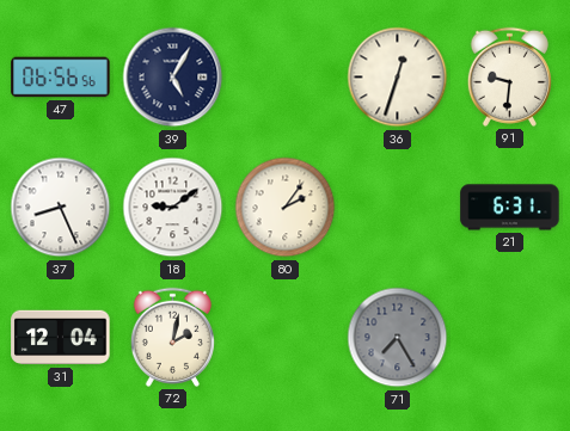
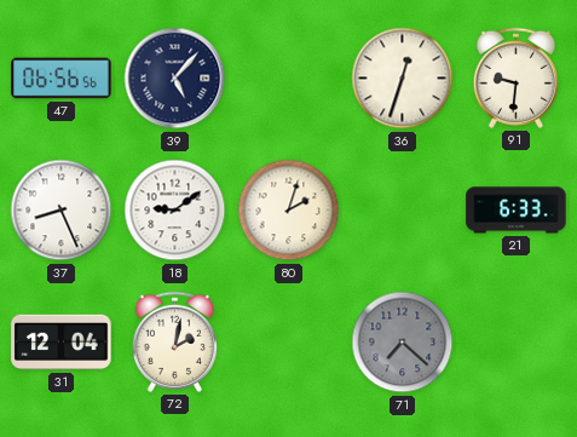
39: 5:05 -> 5:07 (175, 79)
80: 2:06 -> 2:03 (289, 211)
21: 6:31 -> 6:33 (517, 211)
71: 7:25 -> 7:22 (403, 343)
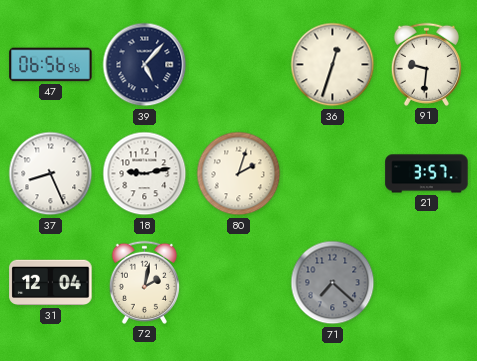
18: 9:09 -> 9:13 (145, 174)
21: 6:33 -> 3:57 (427, 174)
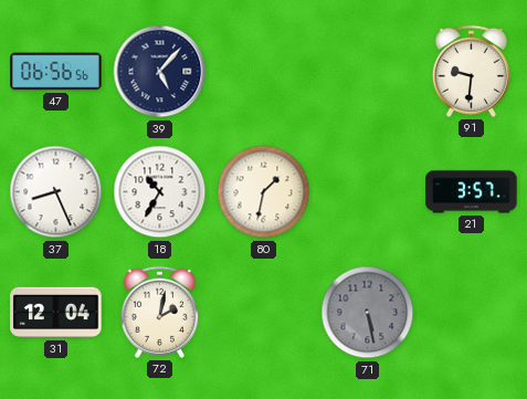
36: 12:33 -> none (333, 65)
18: 9:13 -> 10:35 (160, 192)
80: 2:03 -> 1:32 (264, 192)
71: 7:22 -> 5:28 (368, 313)
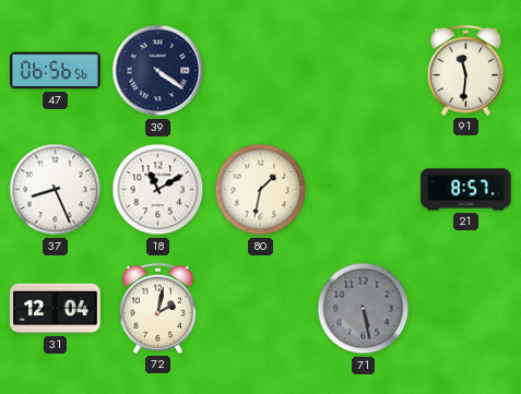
39: 5:07 -> 4:21 (158, 71)
91: 9:31 -> 11:31 (465, 70)
18: 10:35 -> 11:10 (158, 190)
21: 3:57 -> 8:57 (466, 190)
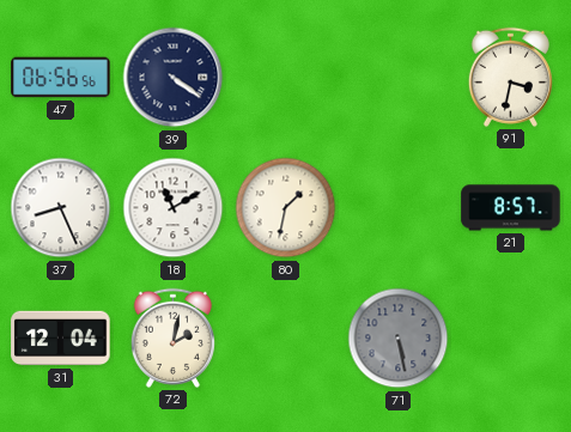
91: 11:31 -> 3:32 (510, 77)
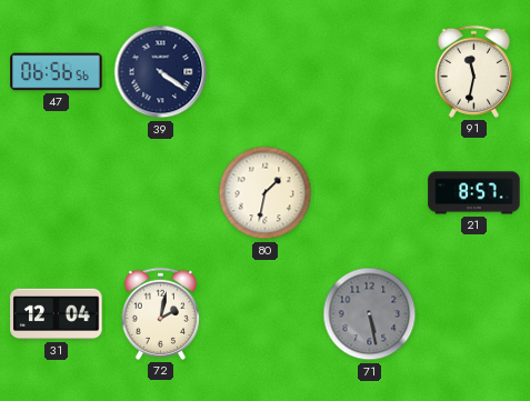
91: 3:32 -> 11:32 (473, 71)
37: 8:26 -> none (61, 208)
18: 11:10 -> none (174, 208)
